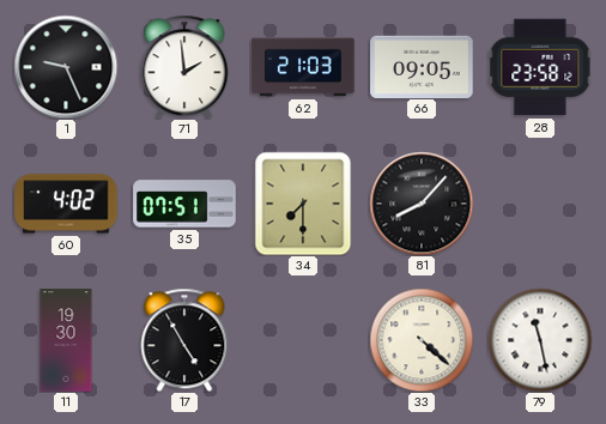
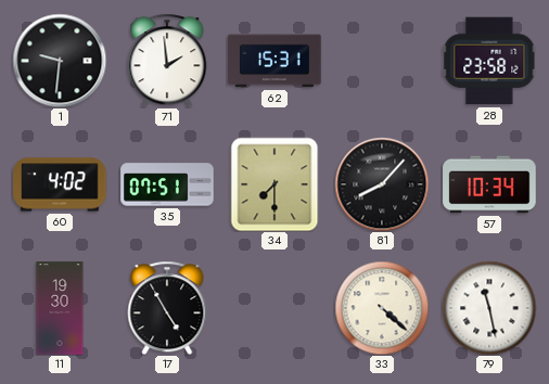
1: 9:26 -> 9:31 (60, 61)
62: 21:03 -> 15:31 (274, 61)
66: 09:05 -> none (422, 66)
57: none -> 10:34 (489, 184)
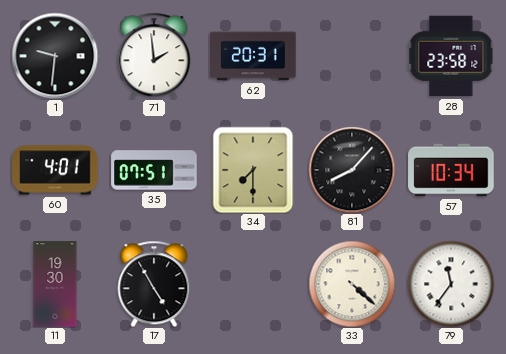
62: 15:31 -> 20:31 (253, 56)
60: 4:02 -> 4:01 (55, 170)
79: 11:28 -> 11:36 (451, 284)
